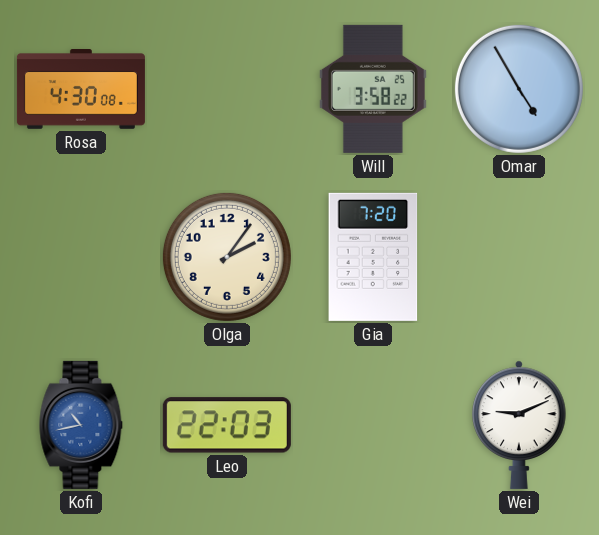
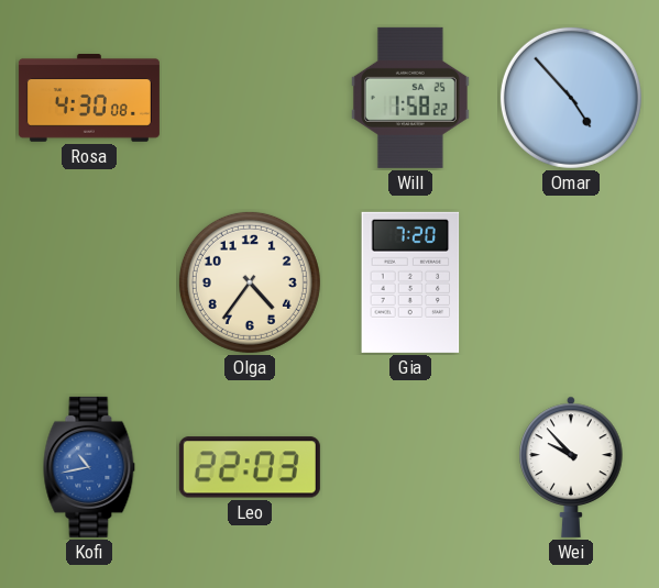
Will: 3:58 -> 1:58 (410, 98)
Omar: 4:55 -> 4:53 (571, 98)
Olga: 2:06 -> 4:36 (250, 282)
Wei: 9:11 -> 9:53 (571, 467)
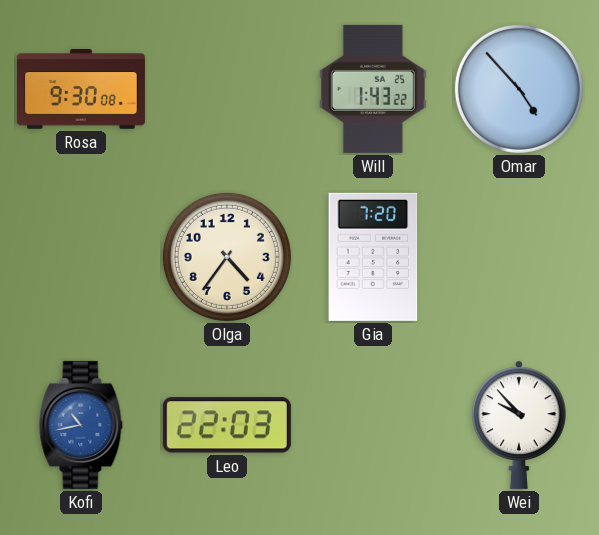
Rosa: 4:30 -> 9:30 (81, 90)
Will: 1:58 -> 1:43 (373, 89)
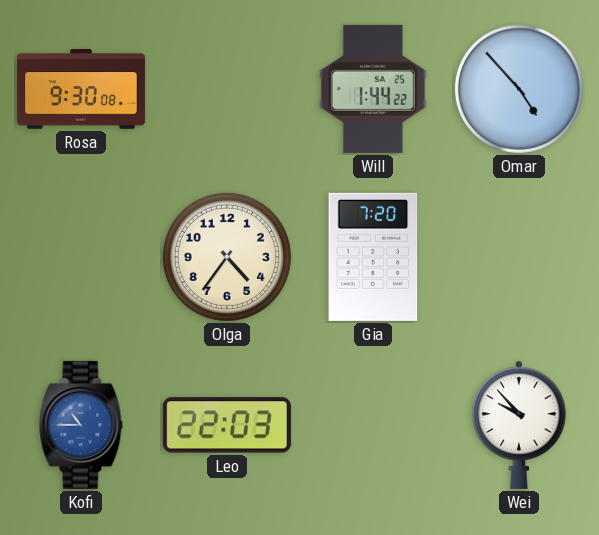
Will: 1:43 -> 1:44 (373, 89)
Kofi: 10:43 -> 10:45 (81, 425)
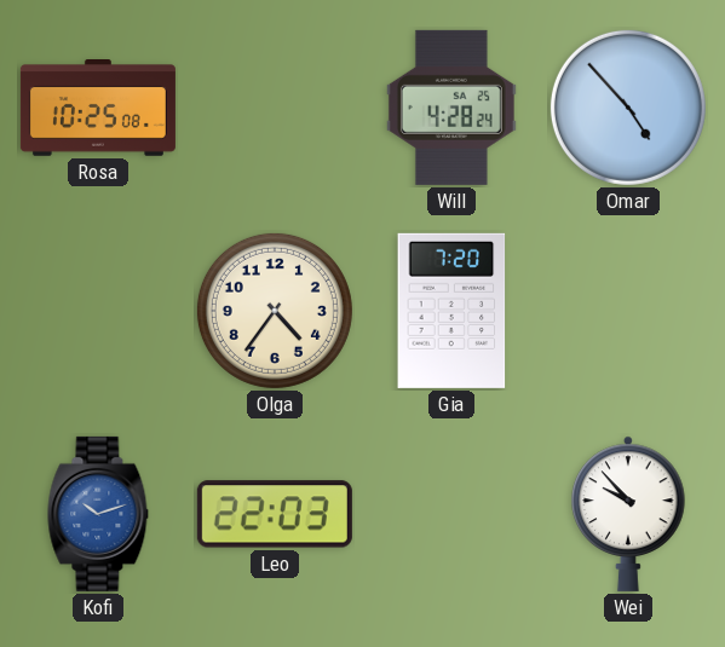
Rosa: 9:30 -> 10:25 (98, 109)
Will: 1:44 -> 4:28 (451, 108)
Kofi: 10:45 -> 10:12 (98, 514)
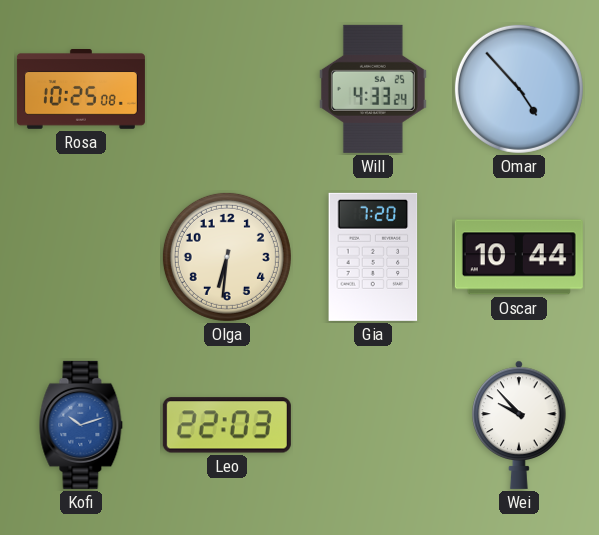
Will: 4:28 -> 4:33 (373, 89)
Olga: 4:36 -> 6:31 (227, 257)
Oscar: none -> 10:44 (519, 257)
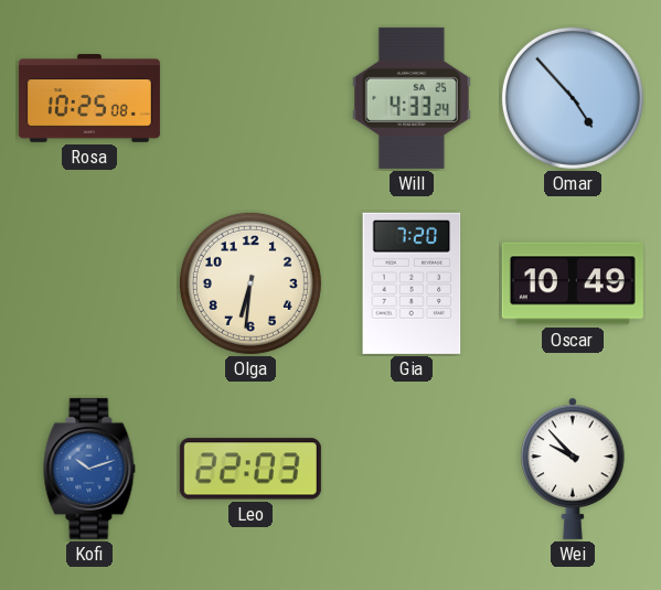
Oscar: 10:44 -> 10:49 (573, 283)
